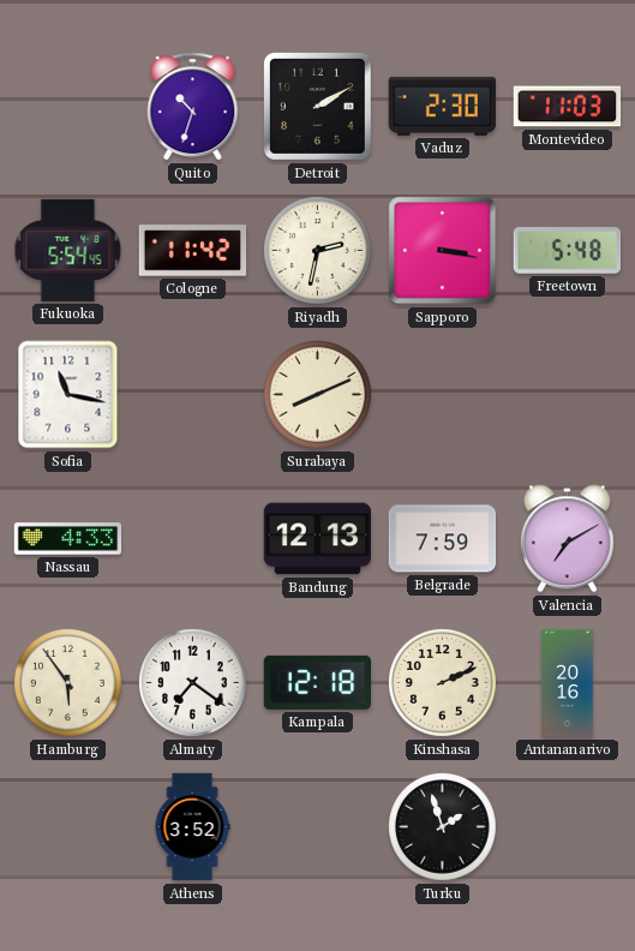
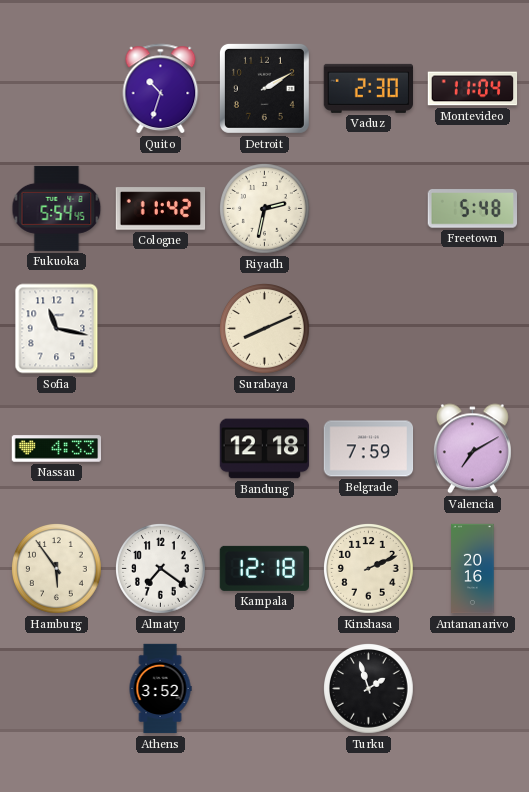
Montevideo: 11:03 -> 11:04 (473, 89)
Sapporo: 3:17 -> none (443, 251)
Bandung: 12:13 -> 12:18 (265, 449)
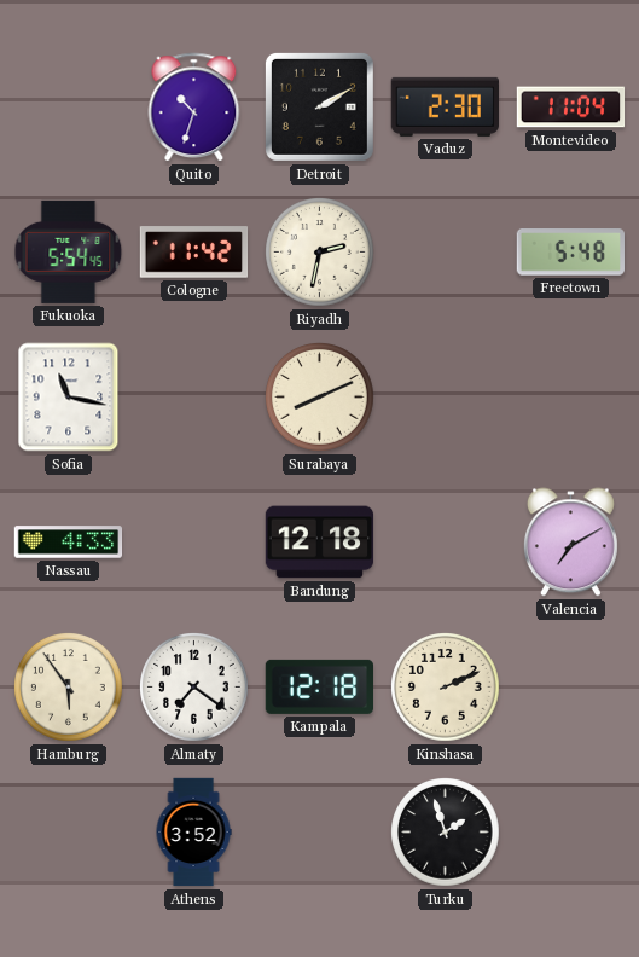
Belgrade: 7:59 -> none (369, 449)
Antananarivo: 20:16 -> none (473, 569)
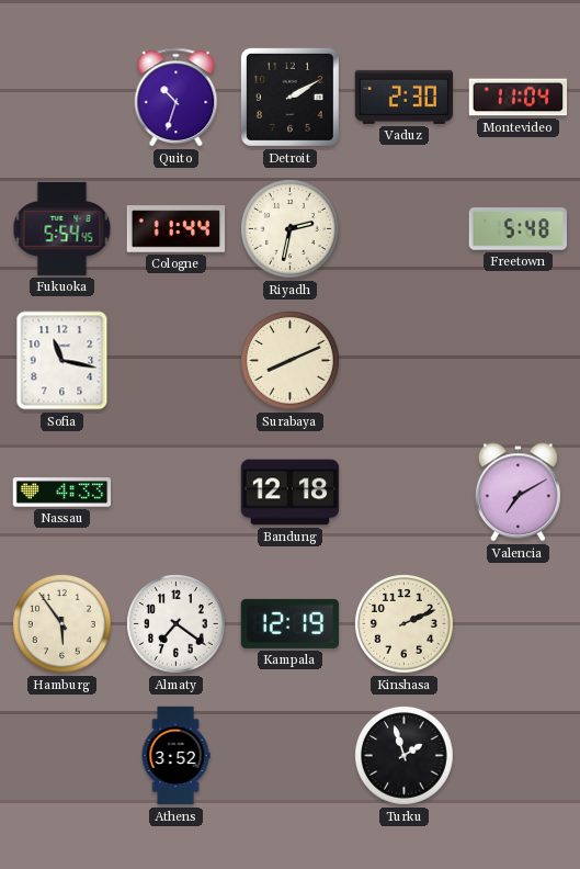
Cologne: 11:42 -> 11:44 (177, 229)
Kampala: 12:18 -> 12:19 (289, 623)
